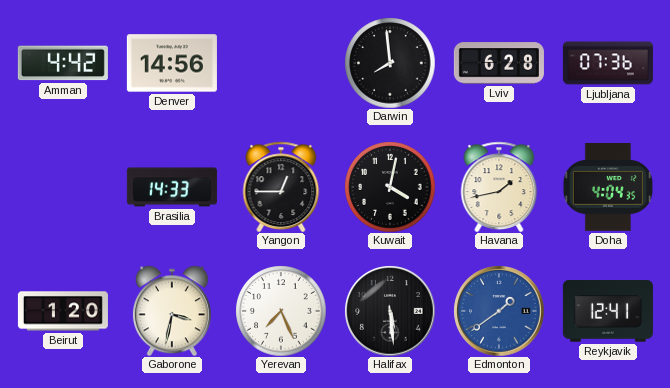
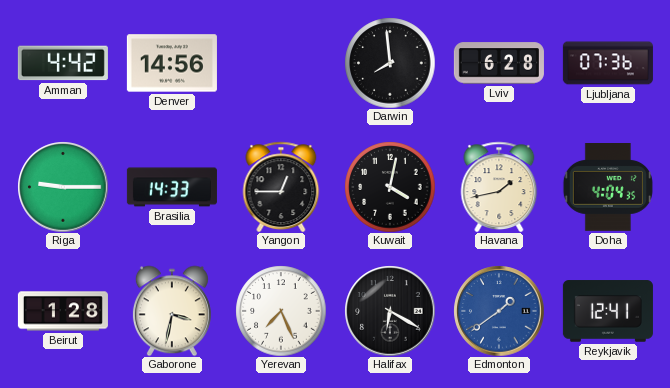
Riga: none -> 9:15 (63, 187)
Beirut: 1:20 -> 1:28 (63, 311)
Halifax: 5:29 -> 6:20 (390, 311)
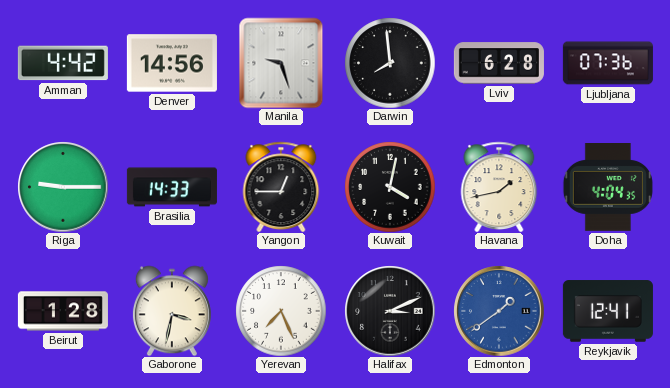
Manila: none -> 9:27 (281, 63)
Halifax: 6:20 -> 3:11 (390, 311)
